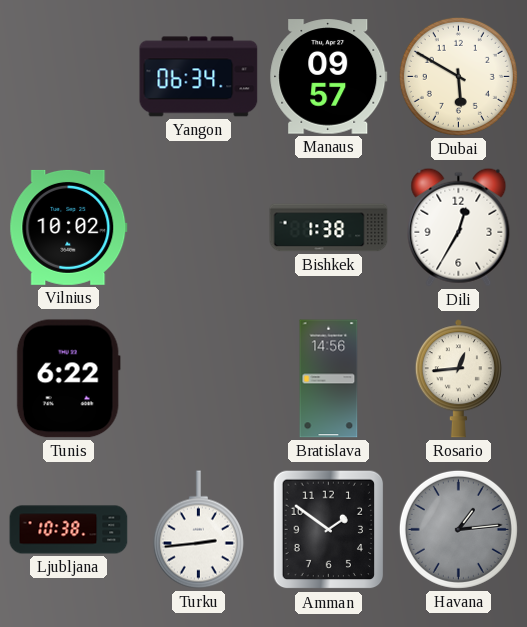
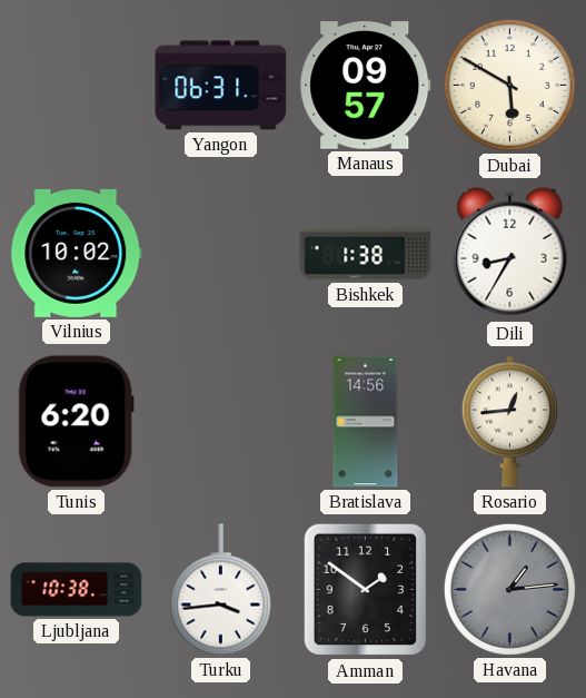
Yangon: 06:34 -> 06:31 (221, 86)
Dili: 12:35 -> 8:35 (510, 253)
Tunis: 6:22 -> 6:20 (76, 422)
Turku: 2:44 -> 3:44 (220, 590)
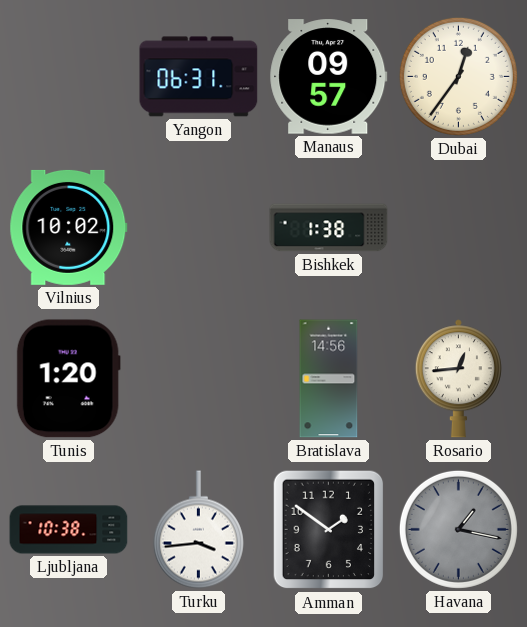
Dubai: 5:50 -> 12:36 (458, 76)
Dili: 8:35 -> none (510, 253)
Tunis: 6:20 -> 1:20 (68, 379)
Havana: 1:14 -> 1:17 (458, 529)
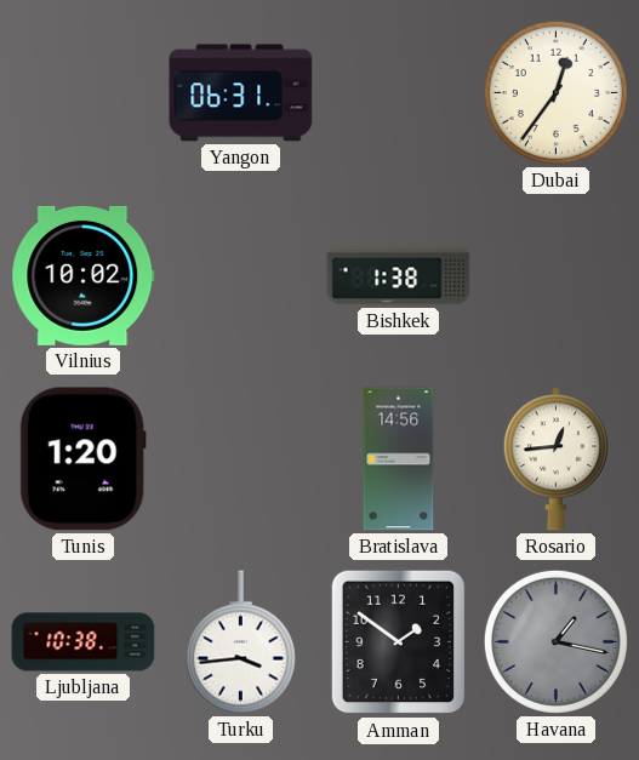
Manaus: 09:57 -> none (329, 77)
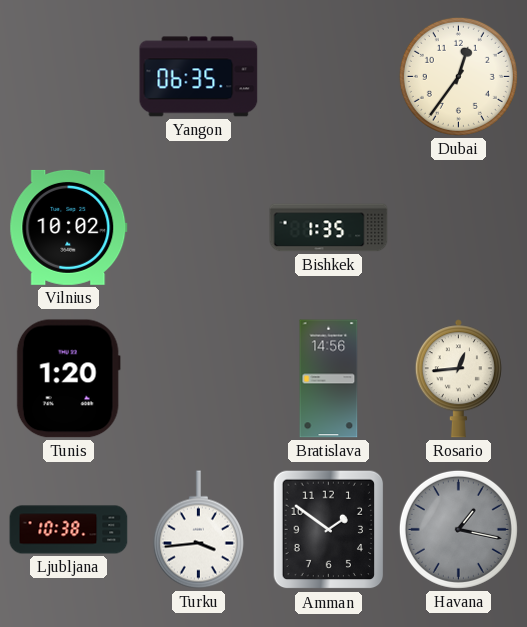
Yangon: 06:31 -> 06:35 (199, 77)
Bishkek: 1:38 -> 1:35 (329, 228)
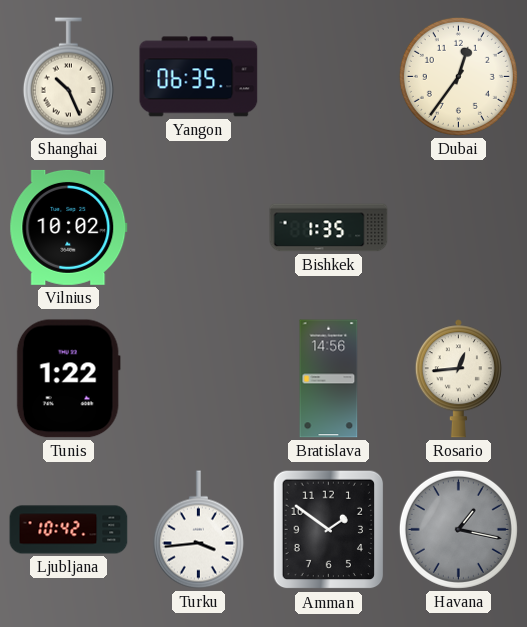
Shanghai: none -> 10:26 (68, 77)
Tunis: 1:20 -> 1:22 (68, 379)
Ljubljana: 10:38 -> 10:42 (69, 530)
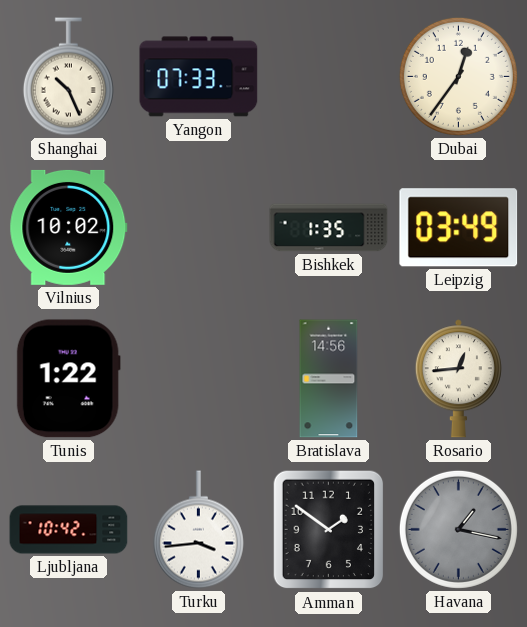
Yangon: 06:35 -> 07:33 (199, 77)
Leipzig: none -> 03:49 (459, 228)
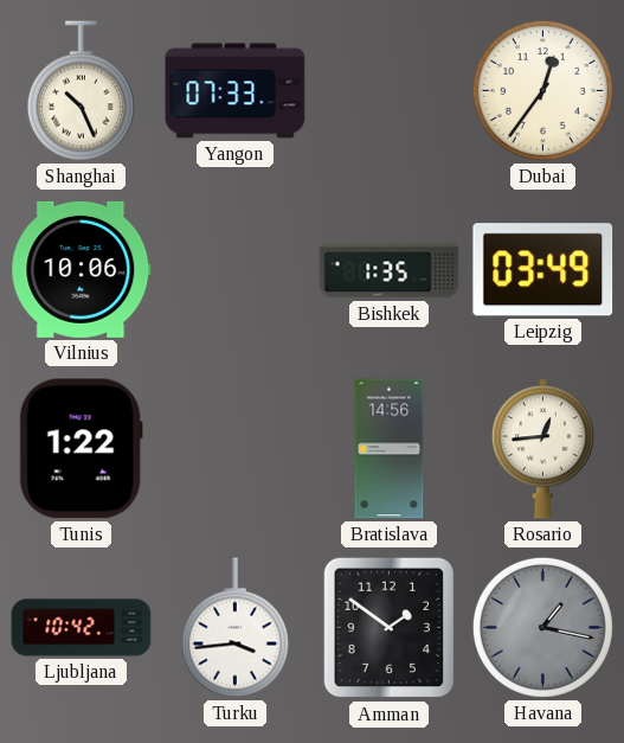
Vilnius: 10:02 -> 10:06 (82, 269)
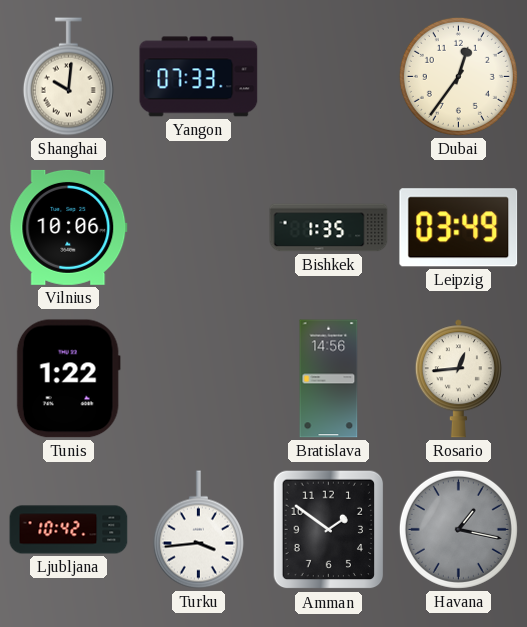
Shanghai: 10:26 -> 10:01 (68, 77)
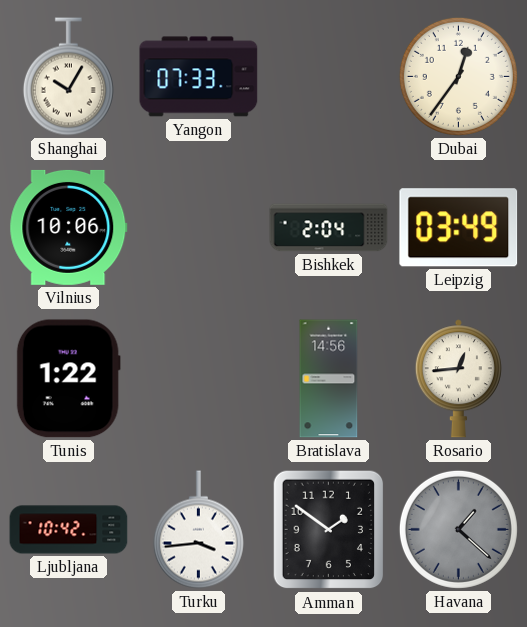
Shanghai: 10:01 -> 10:05 (68, 77)
Bishkek: 1:35 -> 2:04 (329, 228)
Havana: 1:17 -> 1:22 (458, 529)
